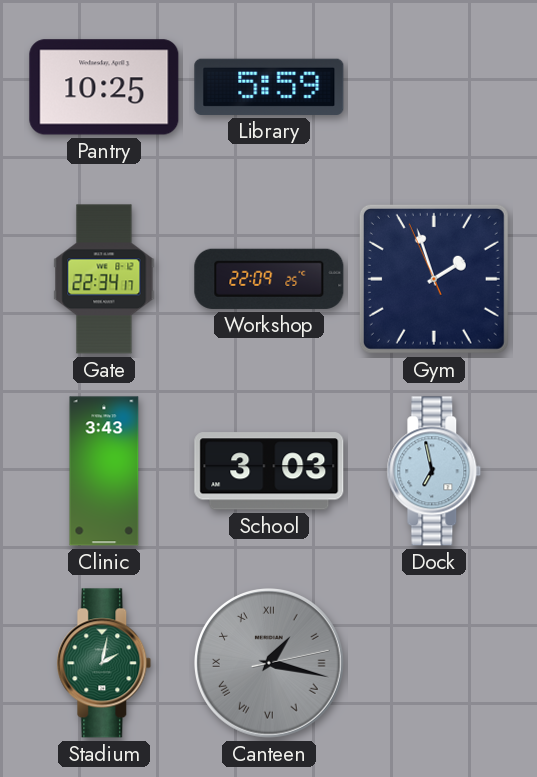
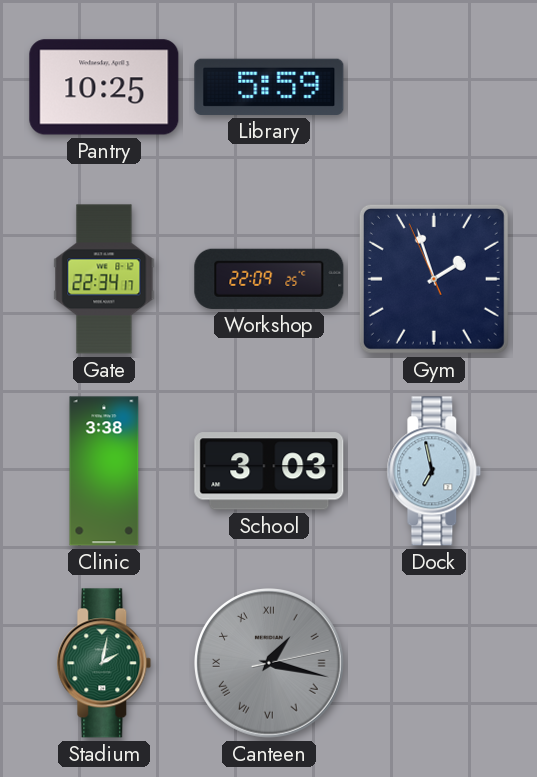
Clinic: 3:43 -> 3:38 (104, 471)
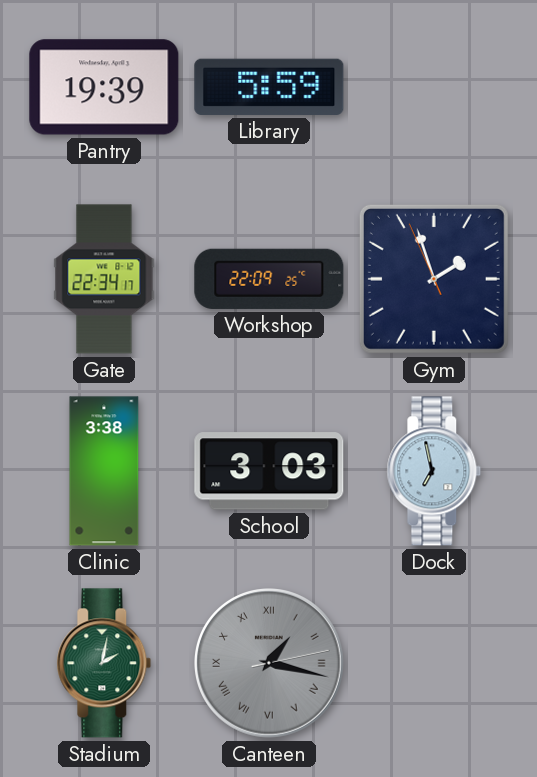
Pantry: 10:25 -> 19:39 (104, 87)
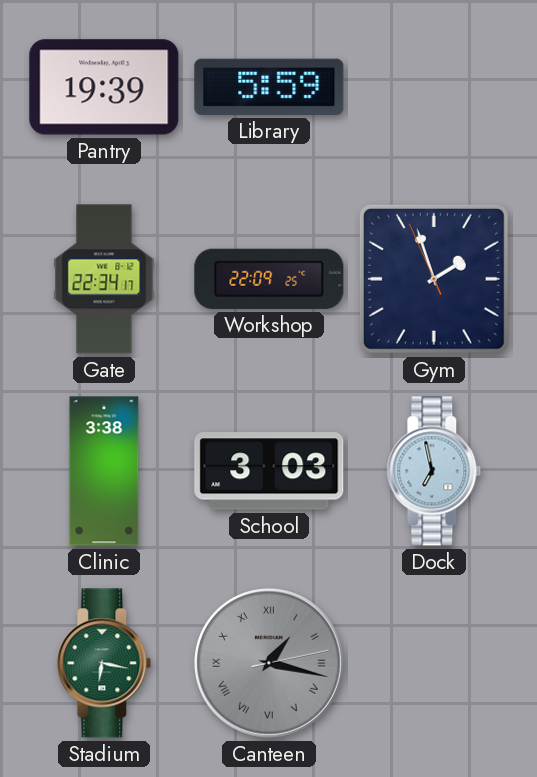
Stadium: 2:02 -> 6:17 (104, 663)
